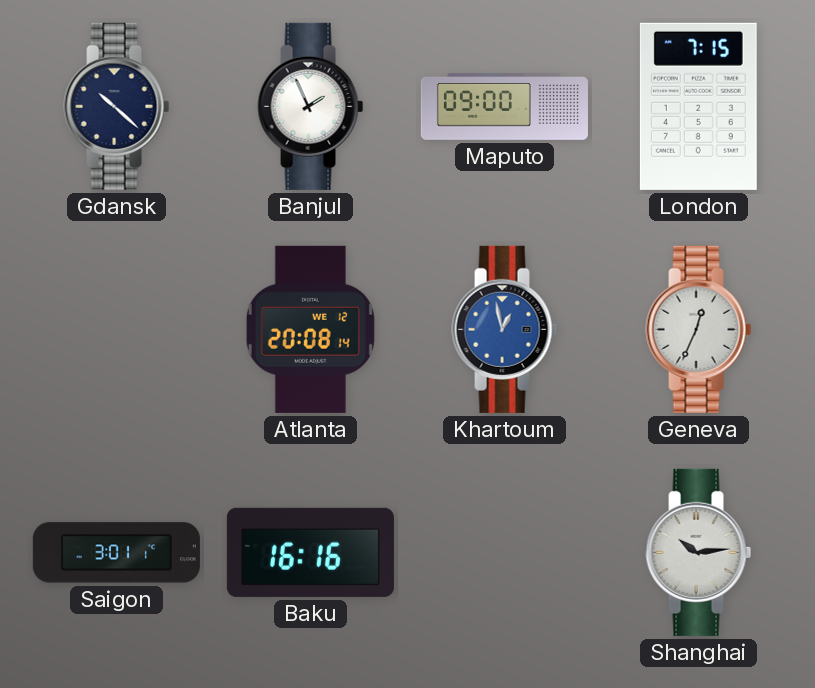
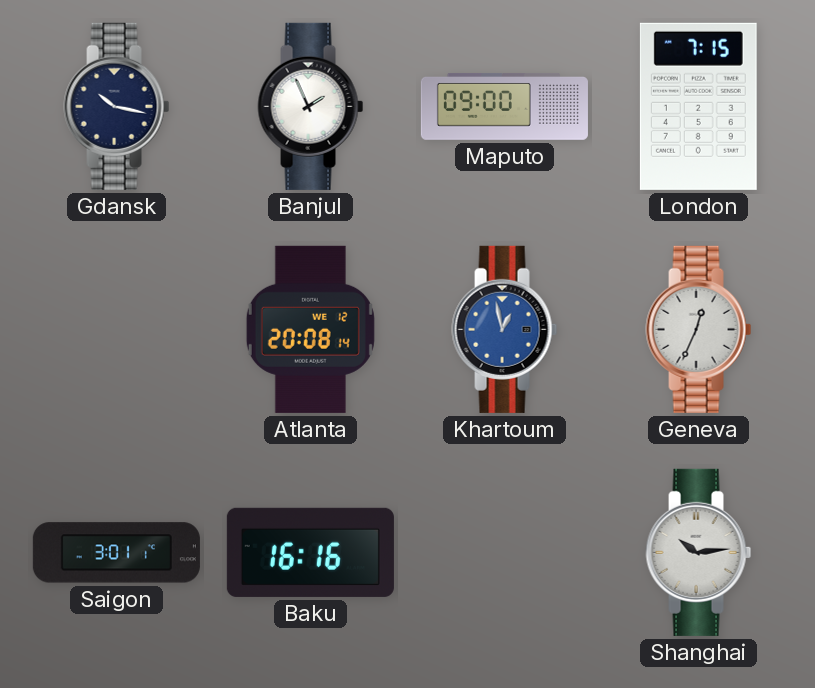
Gdansk: 10:22 -> 10:17 (117, 106)
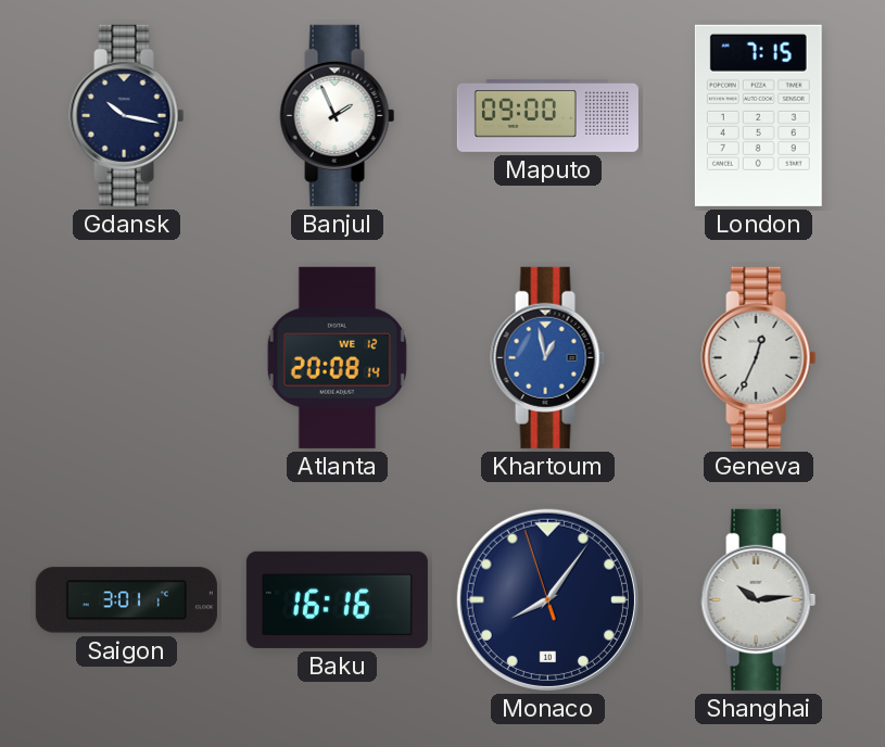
Monaco: none -> 8:05 (547, 599)
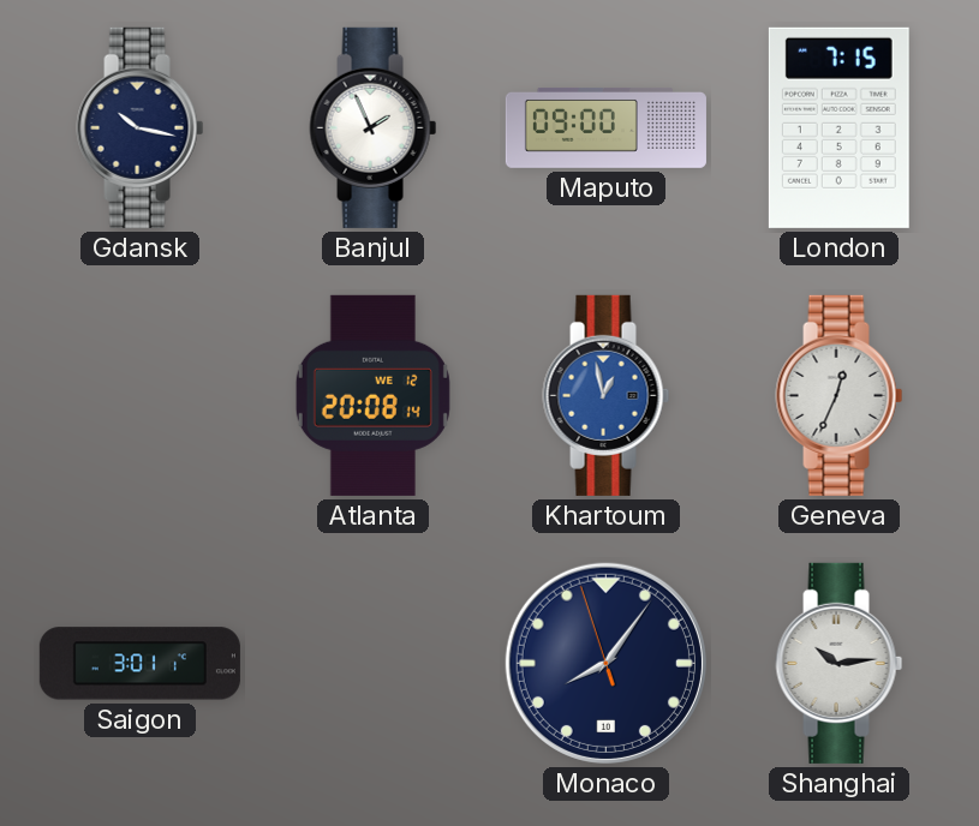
Baku: 16:16 -> none (337, 599)
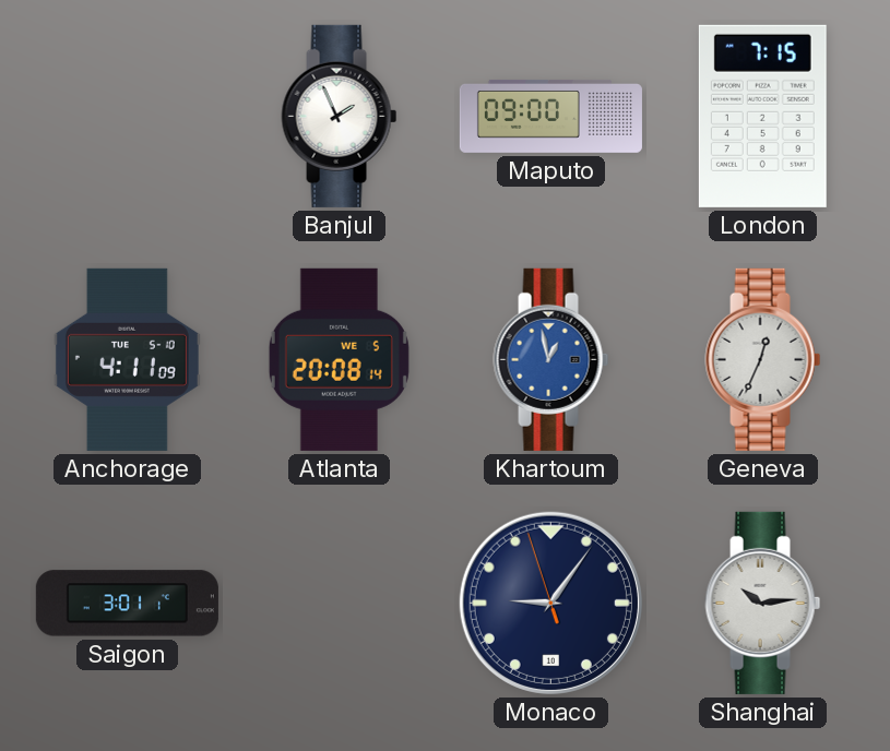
Gdansk: 10:17 -> none (141, 127)
Anchorage: none -> 4:11 (127, 359)
Atlanta date: WE 12 -> WE 5 (339, 359)
Monaco: 8:05 -> 9:05 (550, 603)
